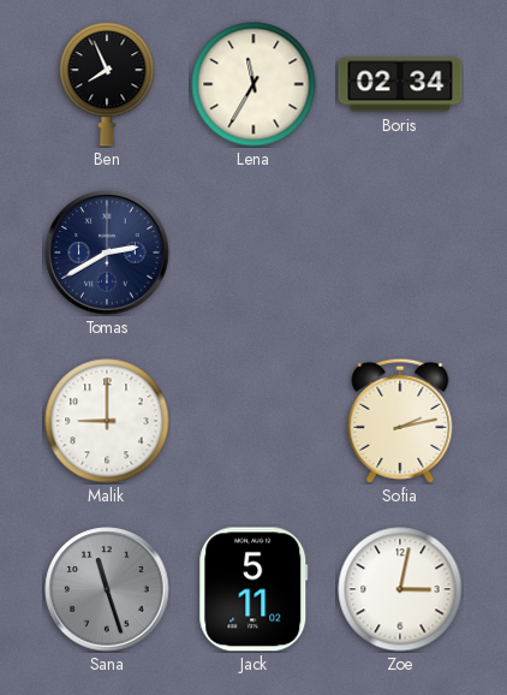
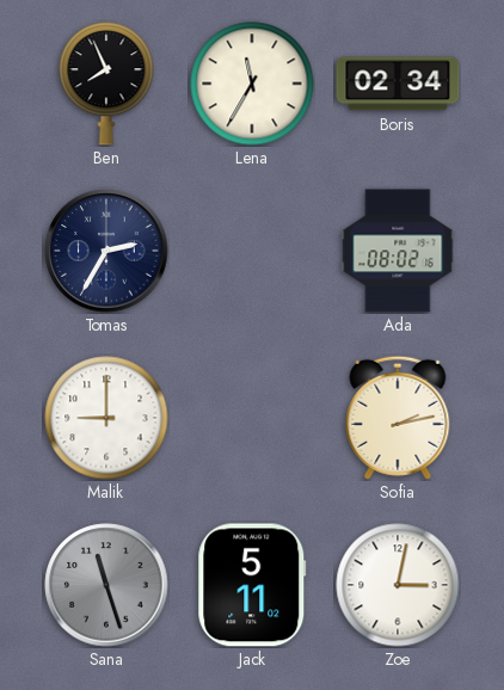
Tomas: 2:40 -> 2:35 (106, 251)
Ada: none -> 08:02 (398, 251)
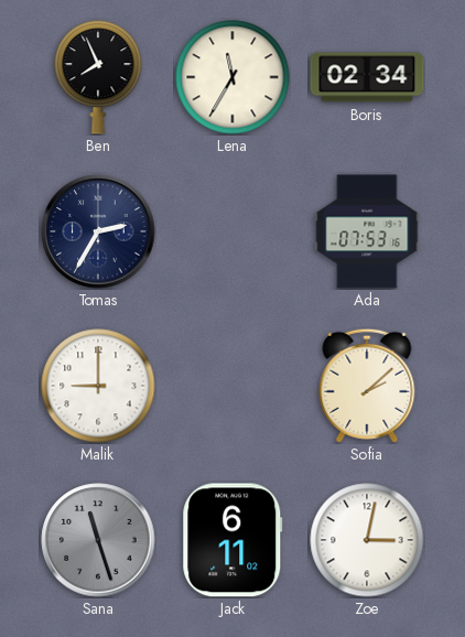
Ada: 08:02 -> 07:53 (367, 231)
Sofia: 2:13 -> 2:08 (367, 386)
Jack: 5:11 -> 6:11 (233, 540)
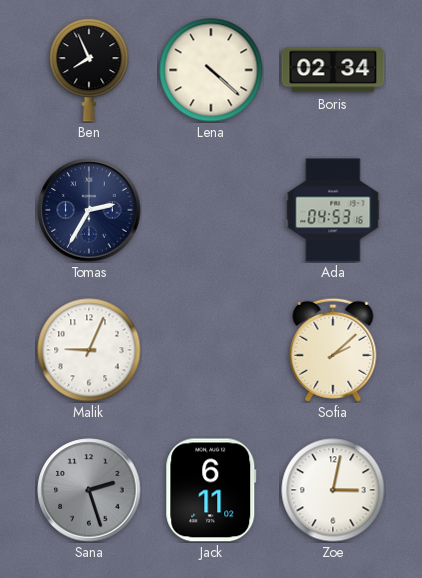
Lena: 11:35 -> 4:22 (211, 70)
Ada: 07:53 -> 04:53 (333, 210)
Malik: 9:00 -> 9:04 (89, 350)
Sana: 11:27 -> 2:27 (89, 490)
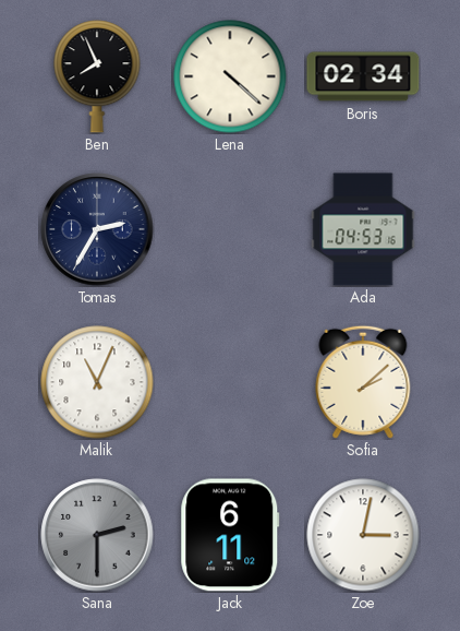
Malik: 9:04 -> 11:04 (97, 382)
Sana: 2:27 -> 2:30 (97, 535)
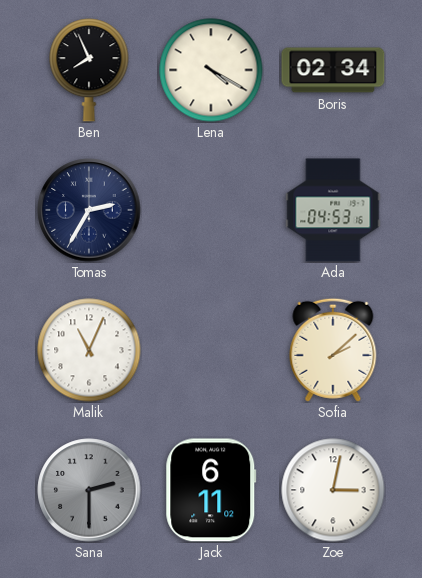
Lena: 4:22 -> 4:20 (211, 70)
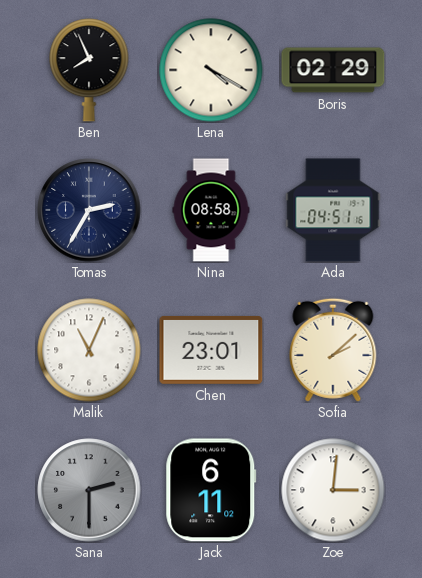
Boris: 02:34 -> 02:29 (333, 70)
Nina: none -> 08:58 (211, 210)
Ada: 04:53 -> 04:51 (333, 210)
Chen: none -> 23:01 (211, 350)
Zoe: 3:02 -> 3:01 (333, 490)
